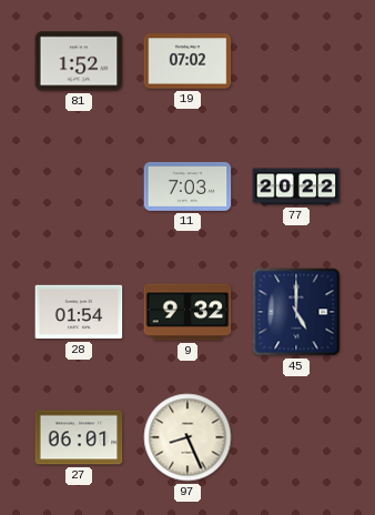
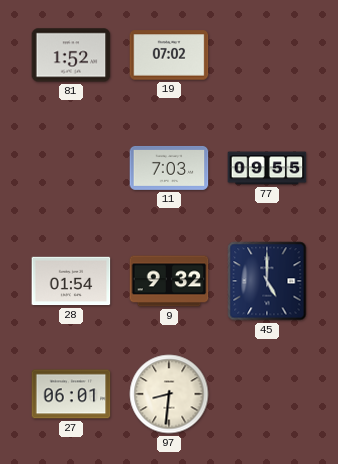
77: 20:22 -> 09:55 (267, 168)
97: 8:26 -> 8:31 (169, 394)
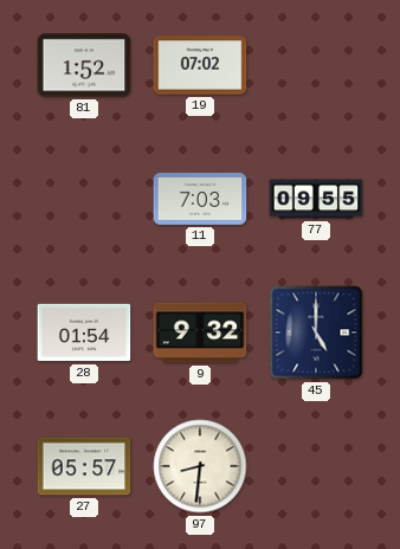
27: 06:01 -> 05:57 (84, 466)
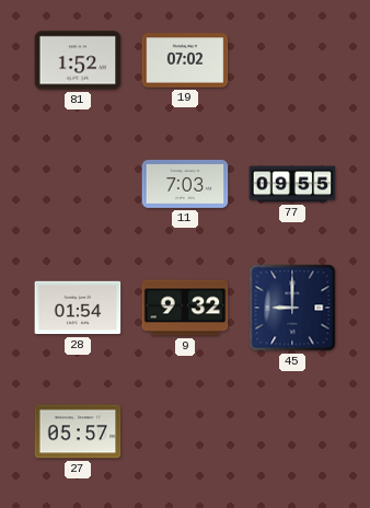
45: 5:00 -> 9:00 (292, 308)
97: 8:31 -> none (200, 466)
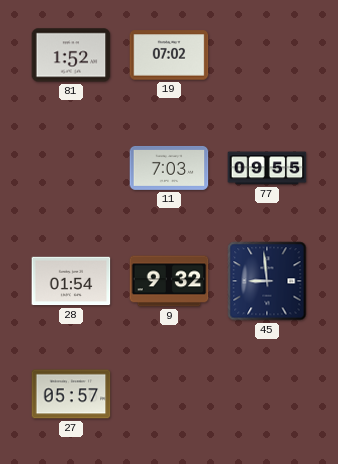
45: 9:00 -> 8:59 (267, 281)
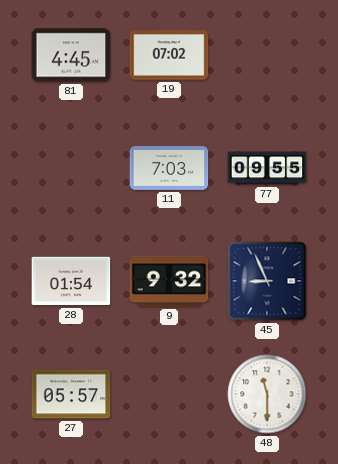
81: 1:52 -> 4:45 (71, 55)
45: 8:59 -> 8:56 (267, 281)
48: none -> 11:30 (267, 394)
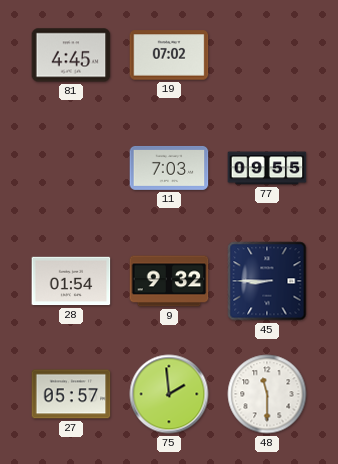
45: 8:56 -> 8:45 (267, 281)
75: none -> 1:59 (169, 394)
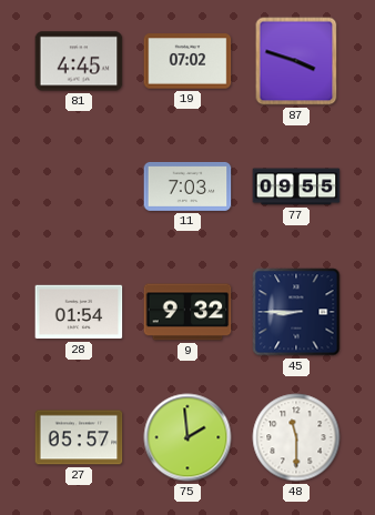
87: none -> 3:48 (296, 61)
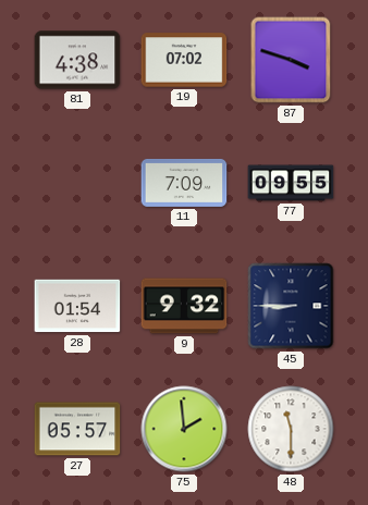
81: 4:45 -> 4:38 (77, 60)
11: 7:03 -> 7:09 (184, 183)
